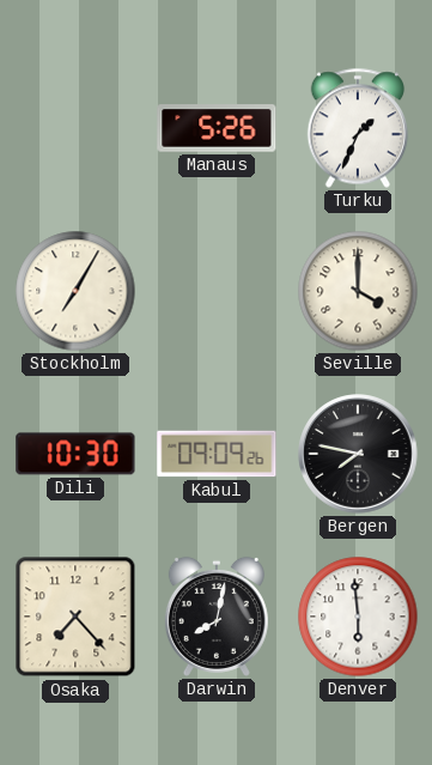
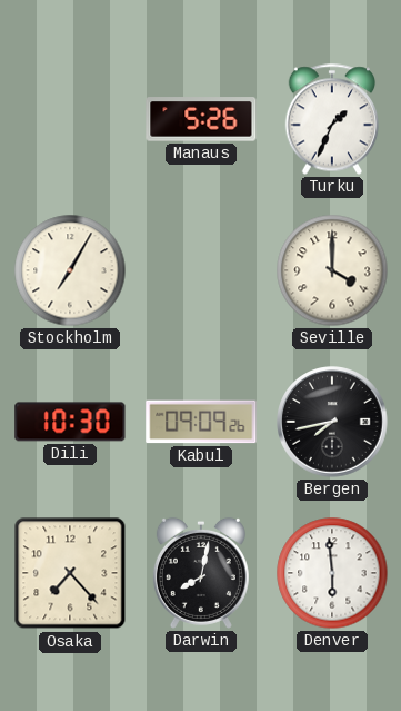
Bergen: 7:47 -> 7:43 (332, 422)
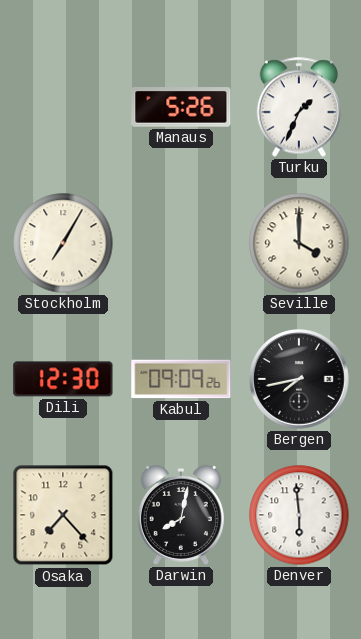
Dili: 10:30 -> 12:30 (63, 379)
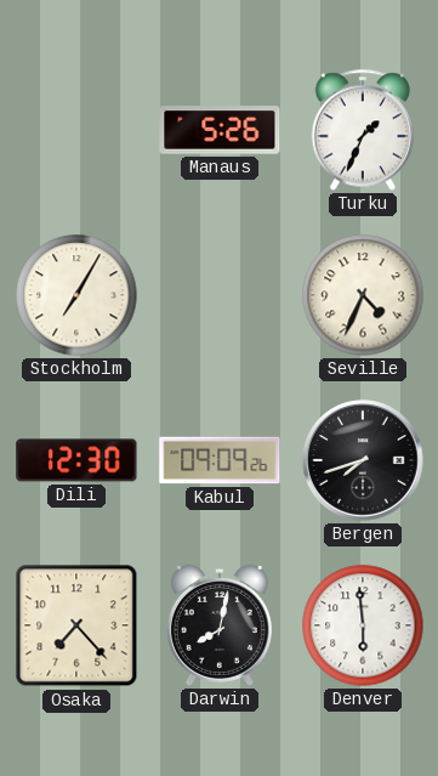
Seville: 4:00 -> 4:34 (363, 295)
Bergen: 7:43 -> 7:42 (363, 460)
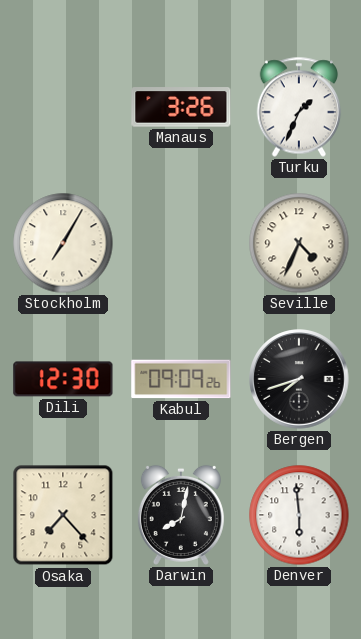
Manaus: 5:26 -> 3:26 (181, 107)
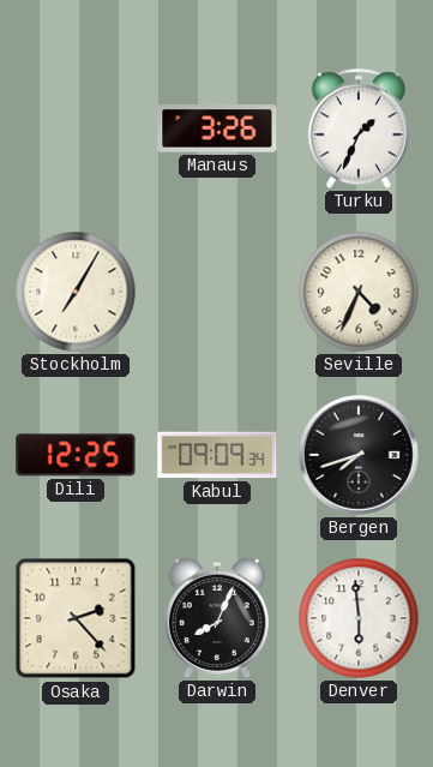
Dili: 12:30 -> 12:25 (76, 455)
Kabul: 09:09:26 -> 09:09:34 (217, 455)
Osaka: 7:23 -> 2:23 (76, 618)
Darwin: 8:02 -> 8:04 (217, 618)
